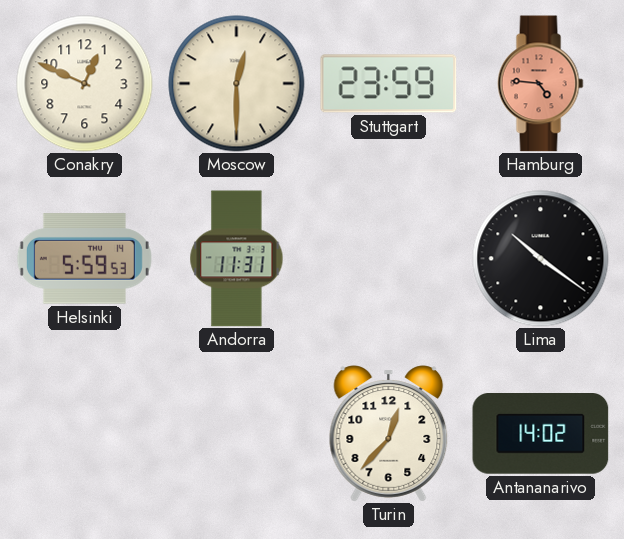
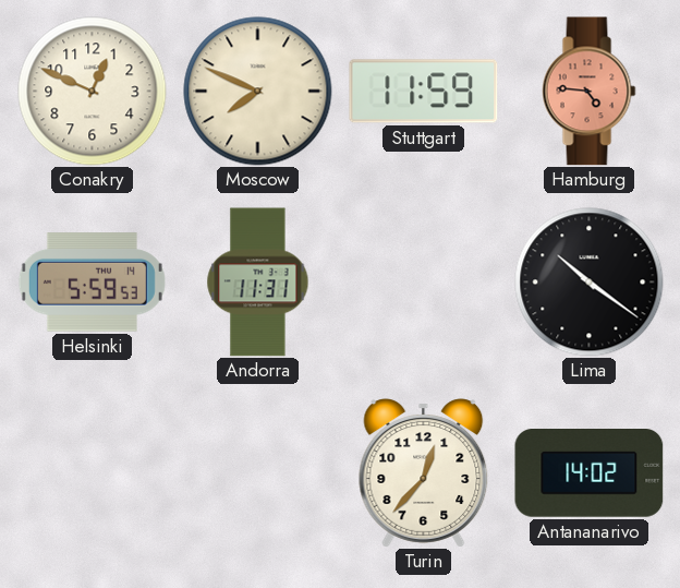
Moscow: 12:30 -> 7:49 (258, 92)
Stuttgart: 23:59 -> 11:59 (424, 92)
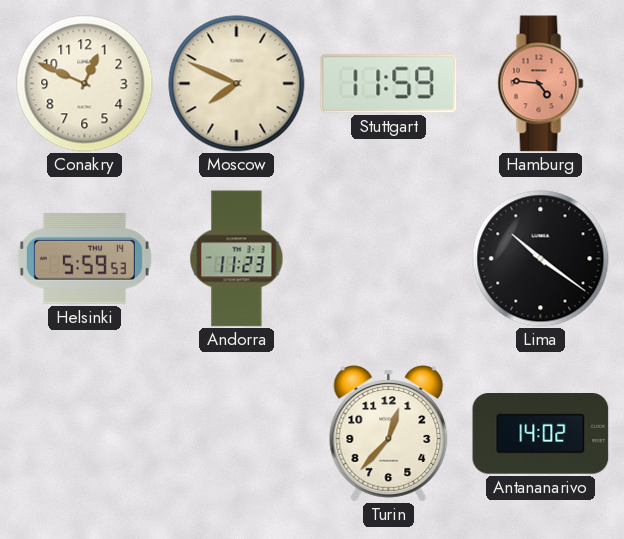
Andorra: 11:31 -> 11:23 (237, 259)
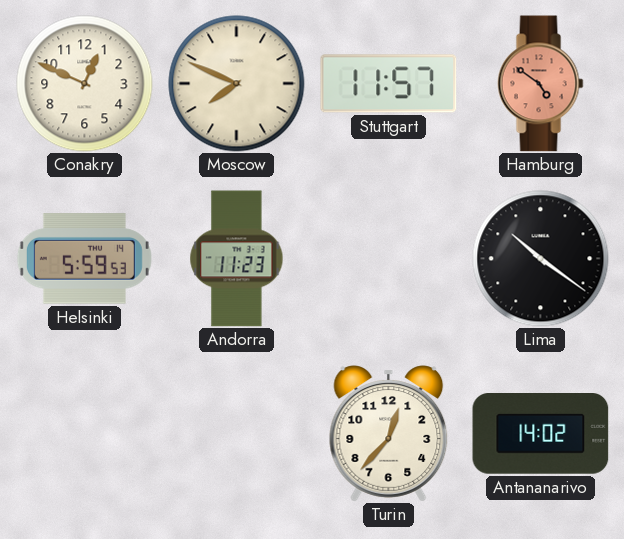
Stuttgart: 11:59 -> 11:57 (389, 84)
Hamburg: 4:46 -> 4:51 (541, 84)
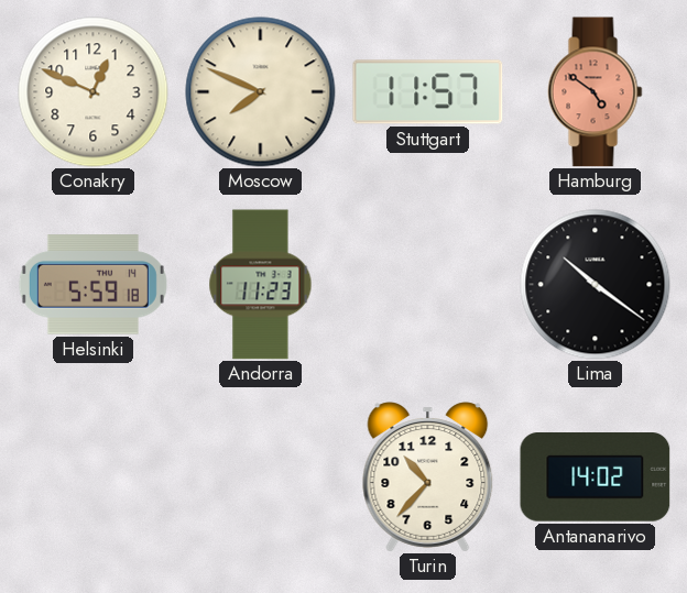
Helsinki: 5:59:53 -> 5:59:18 (92, 285)
Turin: 12:37 -> 10:37 (428, 477)
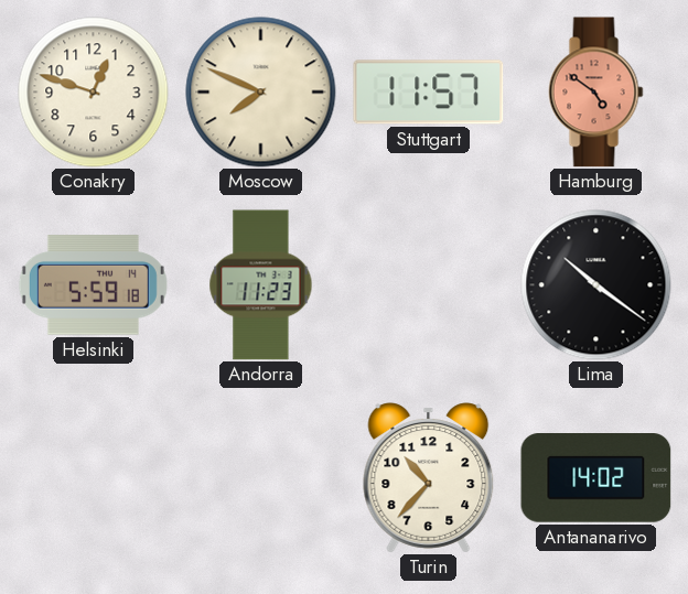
Conakry: 12:49 -> 12:48 (94, 93)
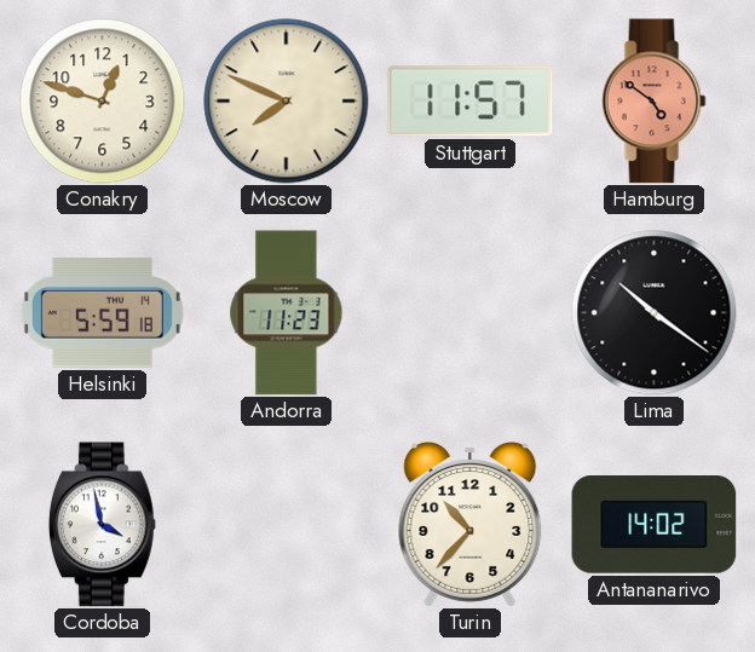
Cordoba: none -> 3:58 (102, 525)
